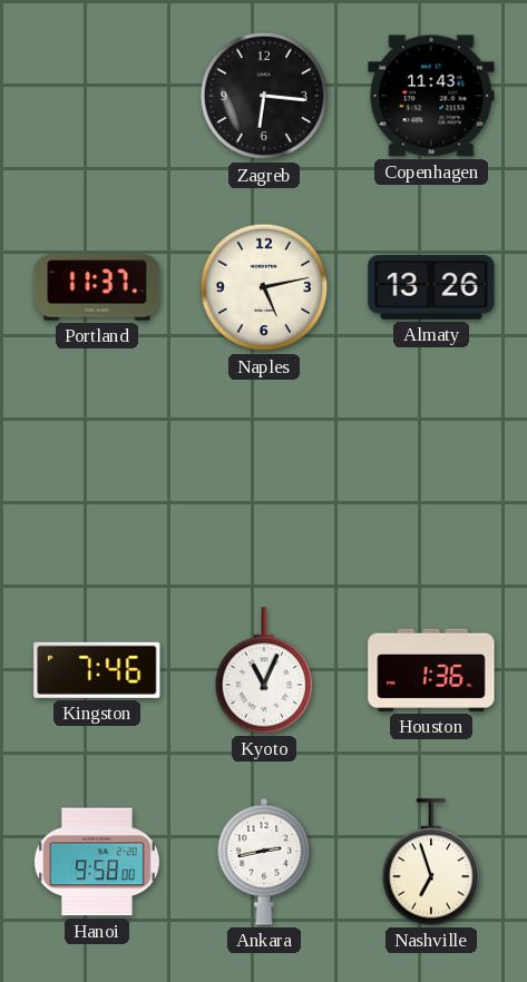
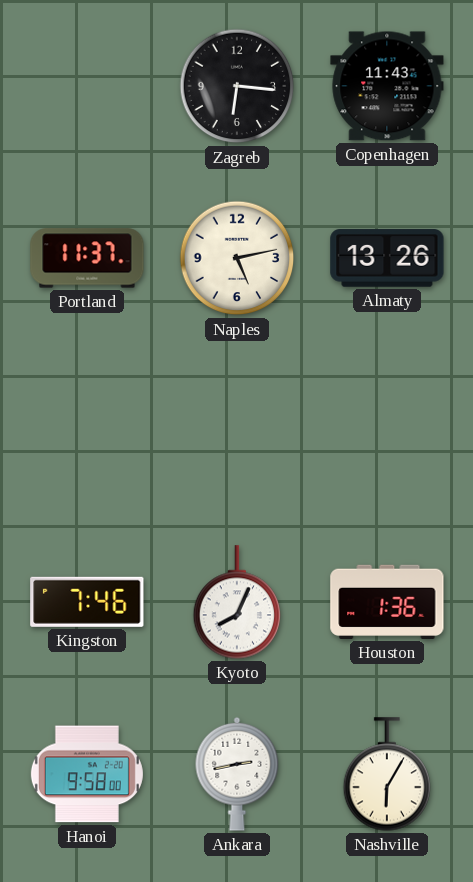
Kyoto: 11:04 -> 8:04 (237, 602)
Nashville: 6:57 -> 6:05 (387, 774)
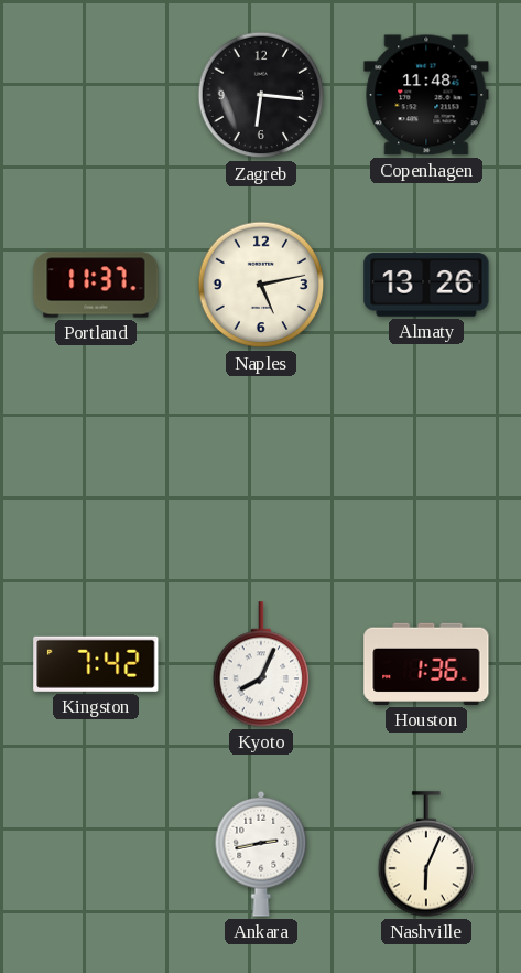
Copenhagen: 11:43 -> 11:48 (426, 95)
Kingston: 7:46 -> 7:42 (96, 664)
Hanoi: 9:58 -> none (87, 774)
Nashville: 6:05 -> 6:04 (426, 854)
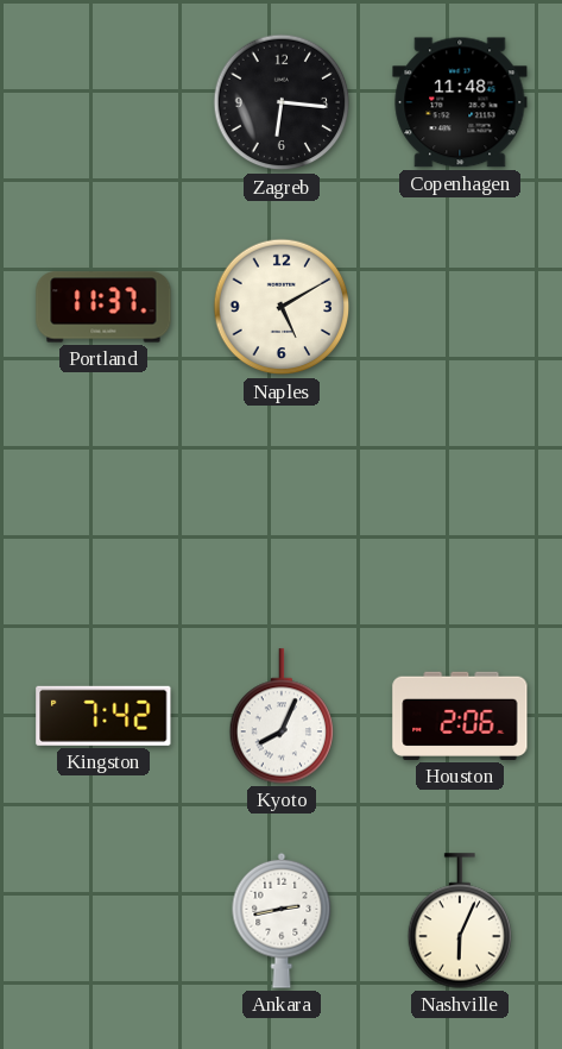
Naples: 5:13 -> 5:10 (282, 307)
Almaty: 13:26 -> none (426, 285)
Houston: 1:36 -> 2:06 (460, 716)
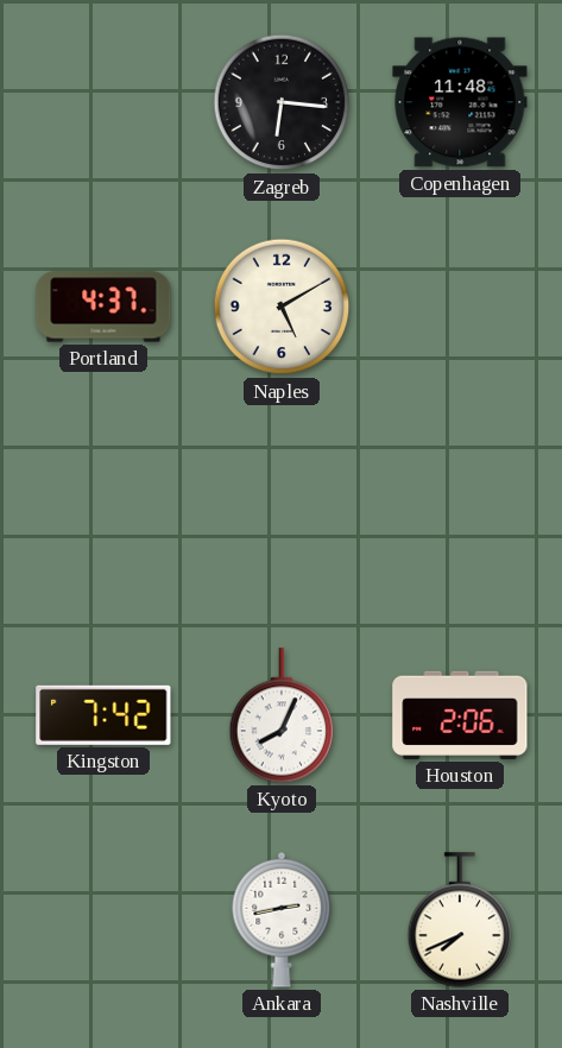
Portland: 11:37 -> 4:37 (103, 307)
Nashville: 6:04 -> 7:41 (460, 920)
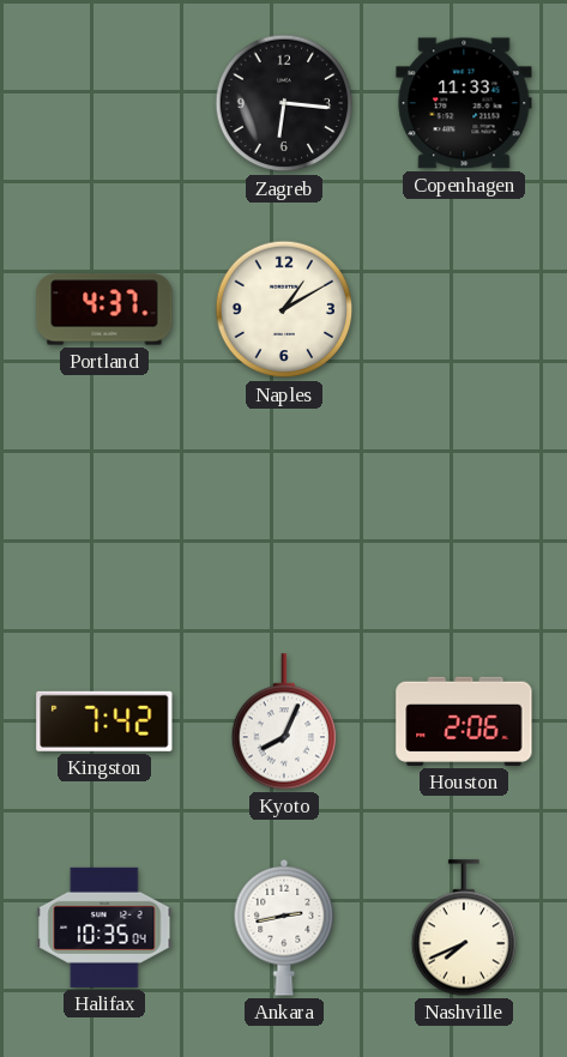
Copenhagen: 11:48 -> 11:33 (464, 103)
Naples: 5:10 -> 1:10 (284, 309)
Halifax: none -> 10:35 (104, 928)
